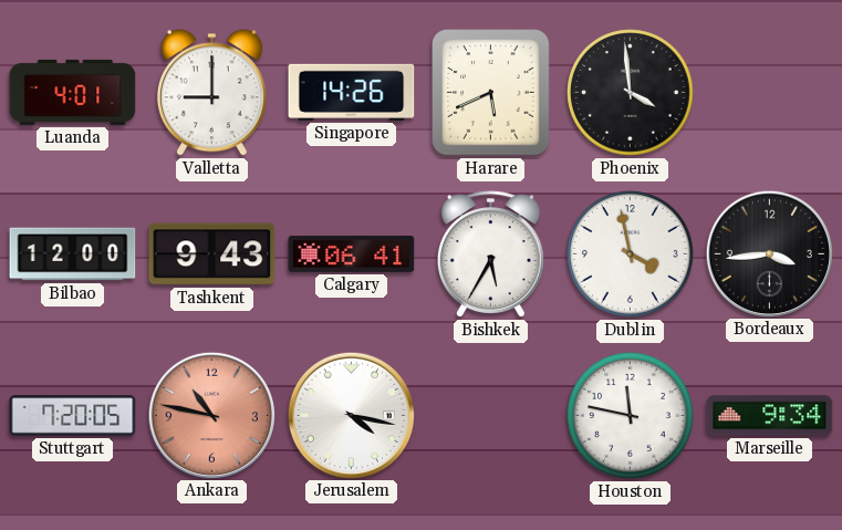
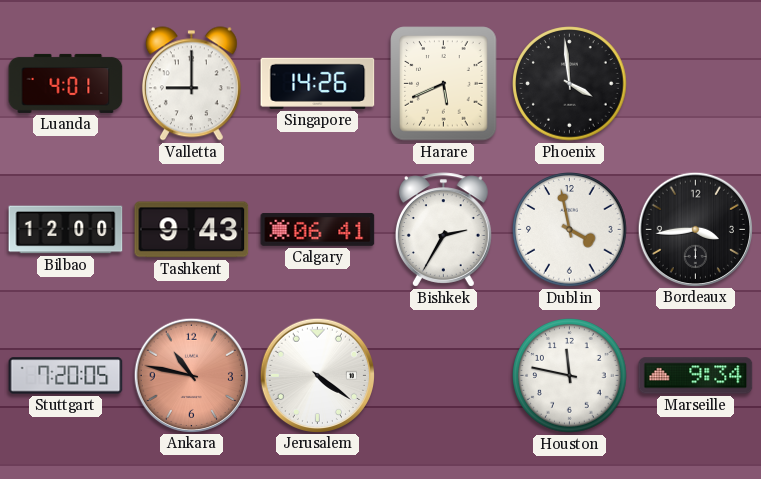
Bishkek: 5:35 -> 2:35 (443, 230)
Jerusalem: 4:17 -> 4:21 (317, 375)
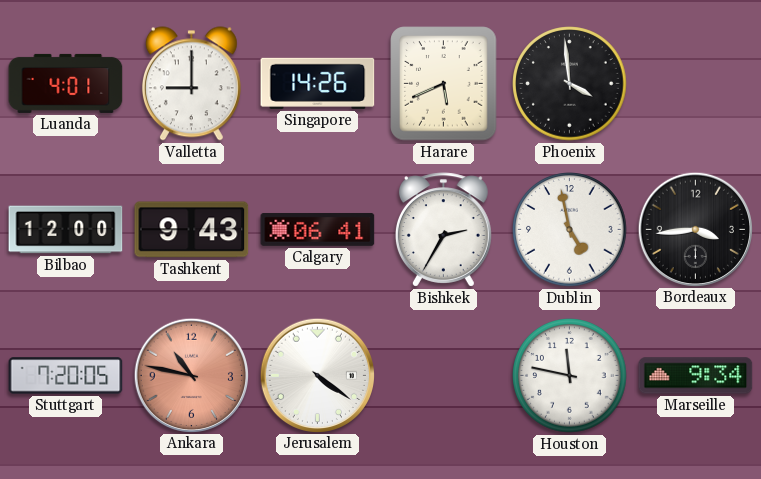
Dublin: 3:58 -> 4:58 (570, 230)
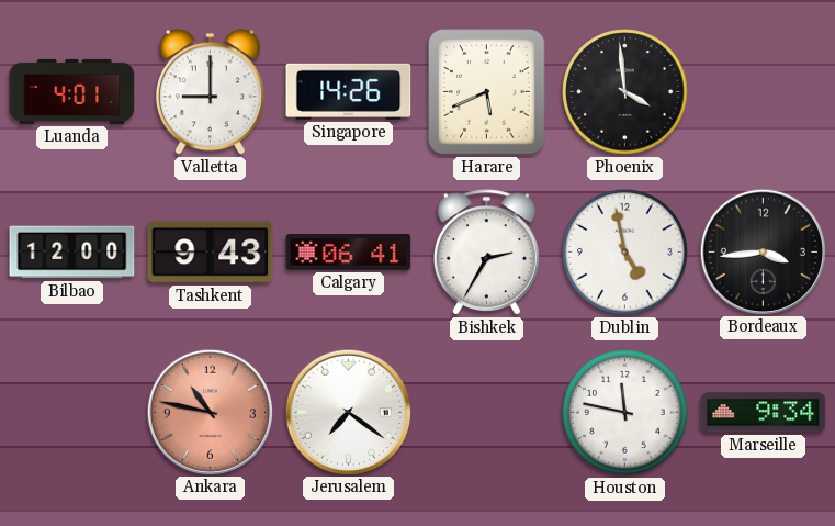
Stuttgart: 7:20 -> none (66, 376)
Jerusalem: 4:21 -> 7:21 (348, 412)
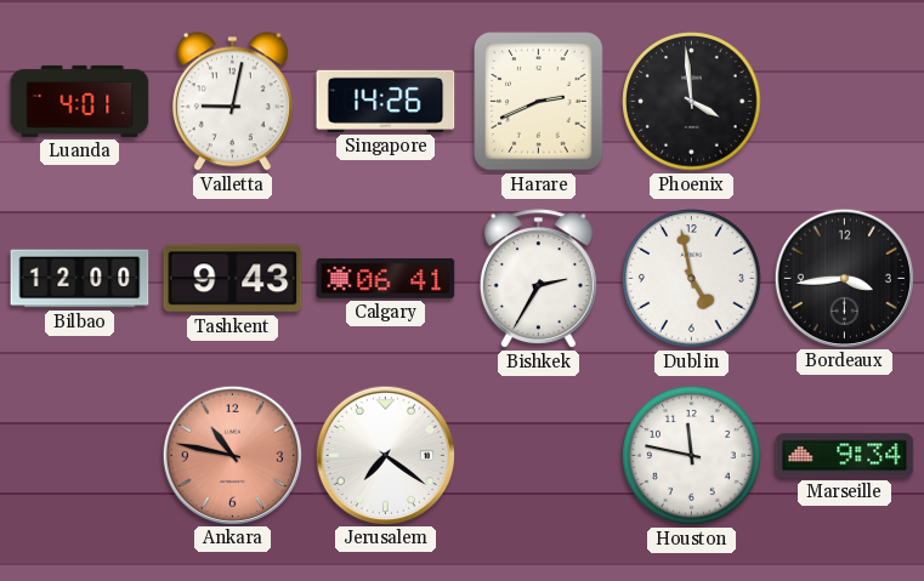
Valletta: 9:00 -> 9:02 (232, 102)
Harare: 5:41 -> 2:41 (539, 102)
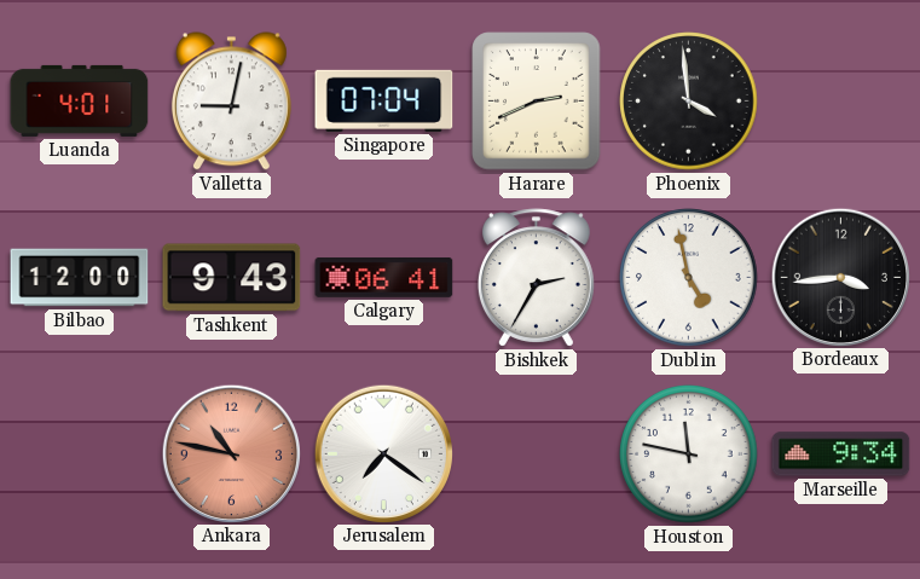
Singapore: 14:26 -> 07:04 (384, 100)
